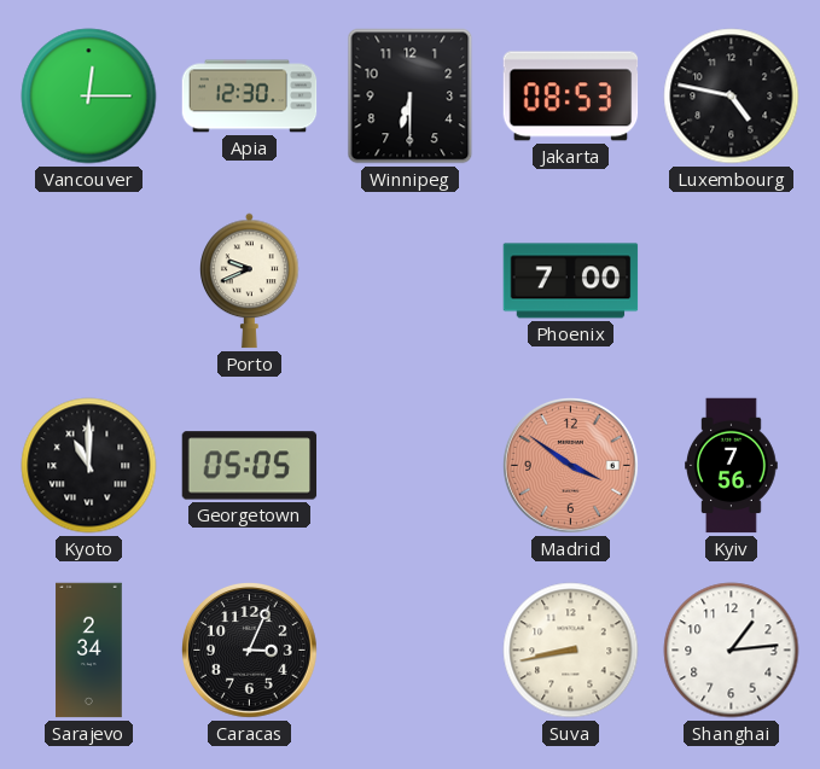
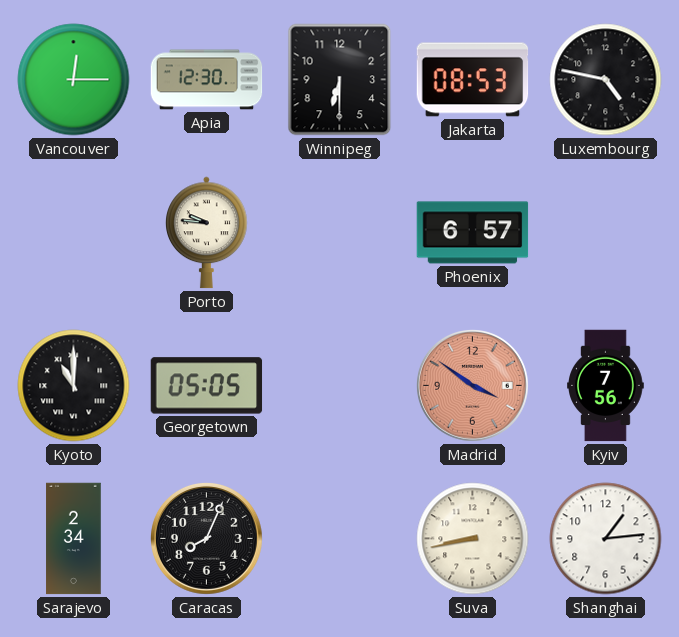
Porto: 9:41 -> 9:46 (207, 233)
Phoenix: 7:00 -> 6:57 (473, 233)
Caracas: 3:04 -> 8:04 (207, 539)
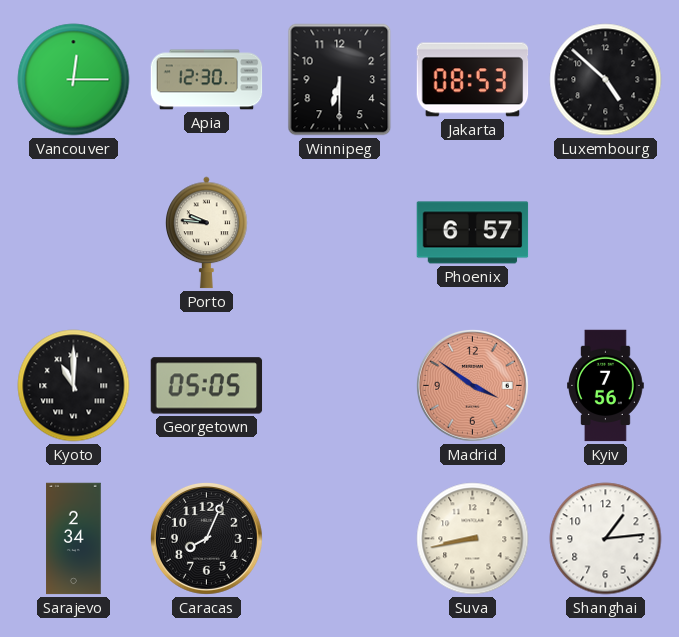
Luxembourg: 4:47 -> 4:52 (606, 80)
